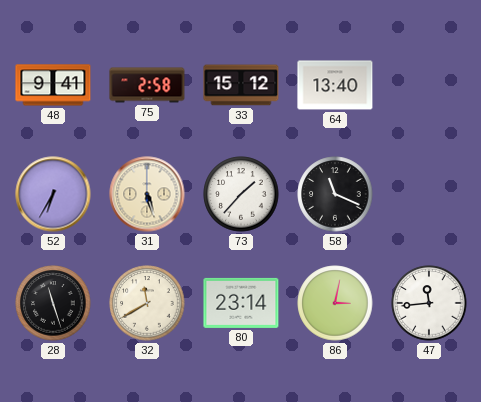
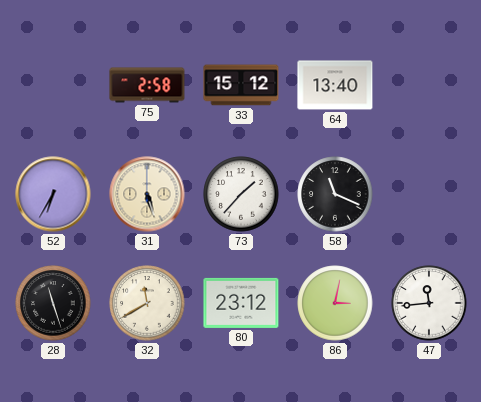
48: 9:41 -> none (53, 85)
80: 23:14 -> 23:12 (241, 303)
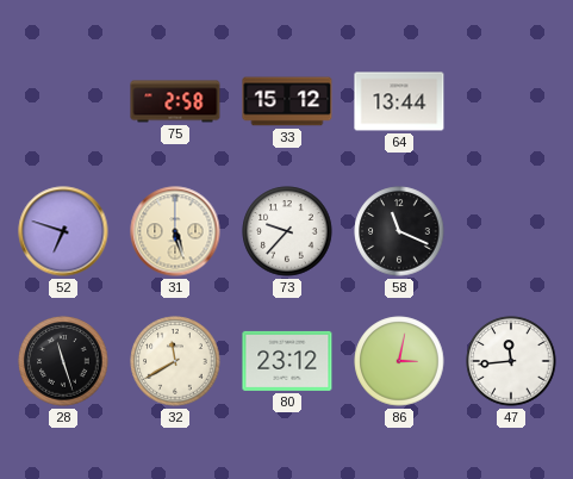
64: 13:40 -> 13:44 (399, 101)
52: 6:35 -> 6:48 (63, 231)
73: 1:37 -> 9:37 (287, 231)
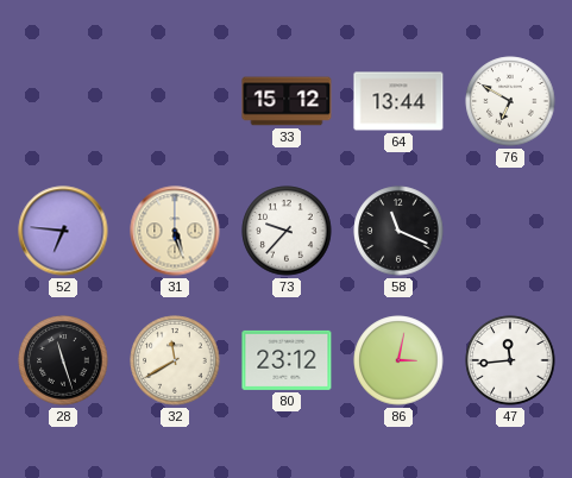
75: 2:58 -> none (175, 101)
76: none -> 6:50 (510, 101)
52: 6:48 -> 6:46 (63, 231)
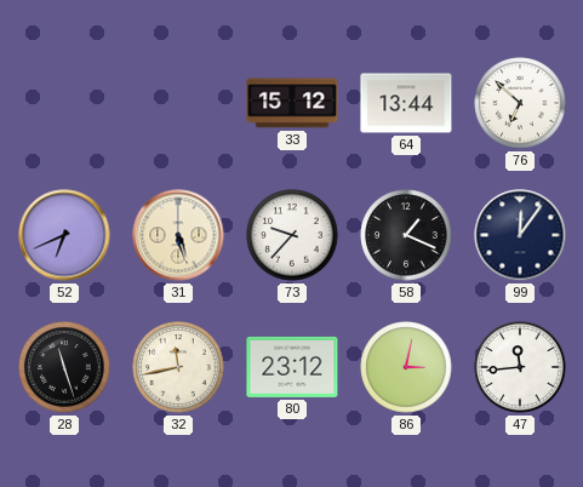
76: 6:50 -> 6:52 (520, 103)
52: 6:46 -> 6:41 (64, 235)
58: 11:19 -> 1:19 (406, 235)
99: none -> 12:06 (520, 235)
32: 11:40 -> 11:43 (178, 367)
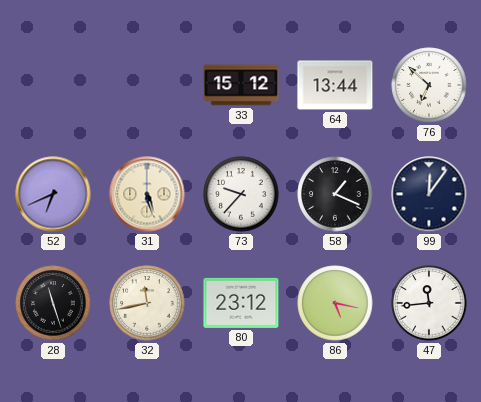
86: 3:02 -> 5:17 (335, 303)
